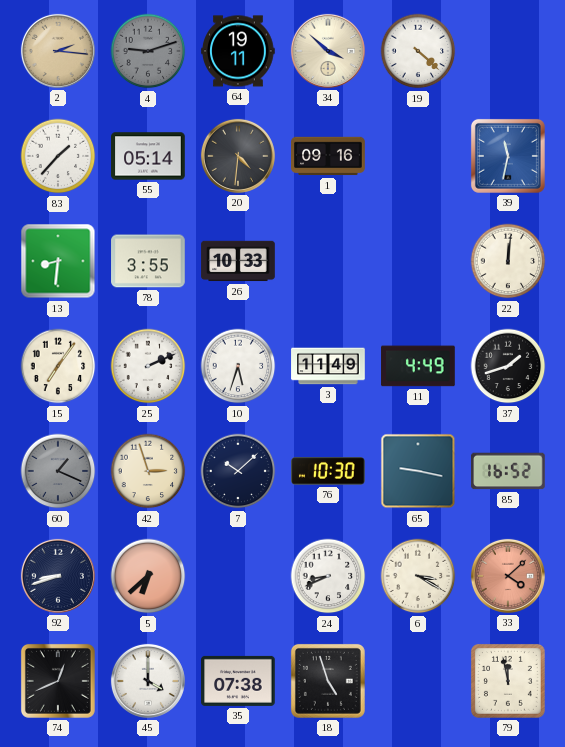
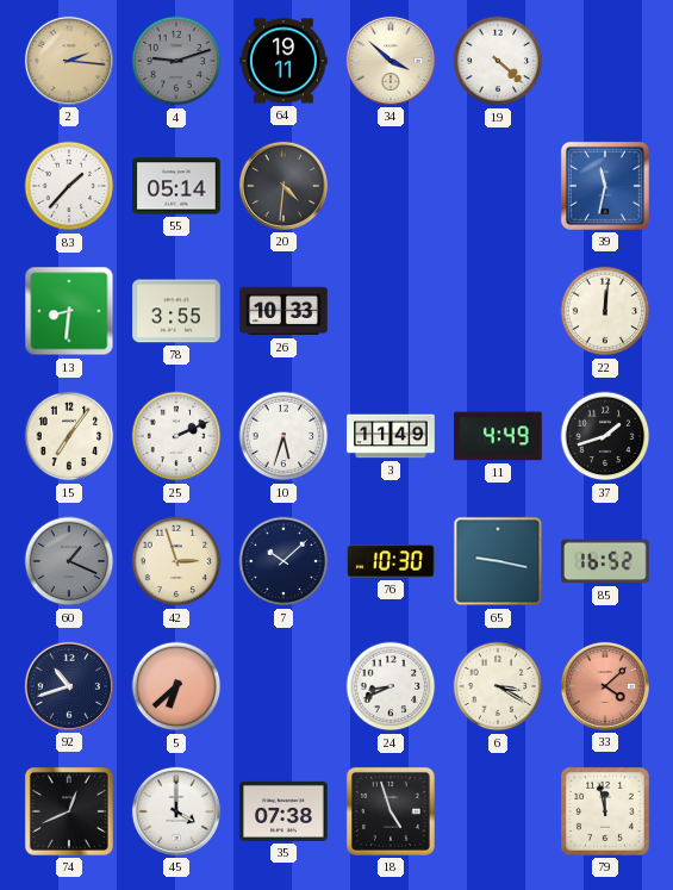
1: 09:16 -> none (328, 156)
92: 8:42 -> 10:42 (69, 686)
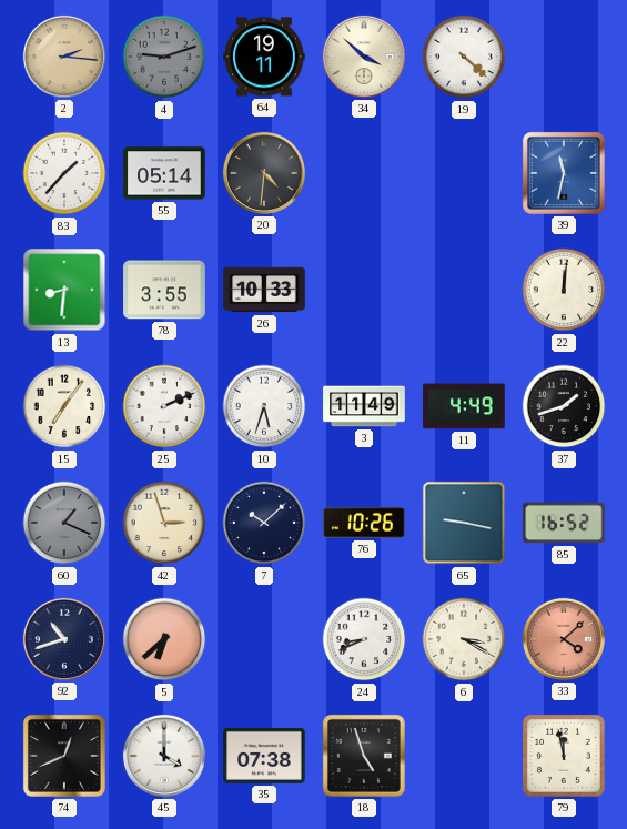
76: 10:30 -> 10:26 (364, 523)
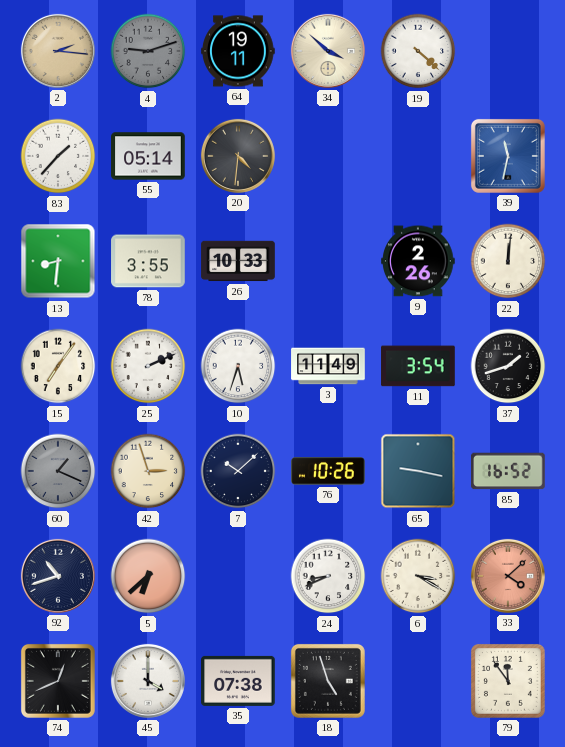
9: none -> 2:26 (418, 261)
11: 4:49 -> 3:54 (418, 366)
79: 11:58 -> 11:54 (508, 681)
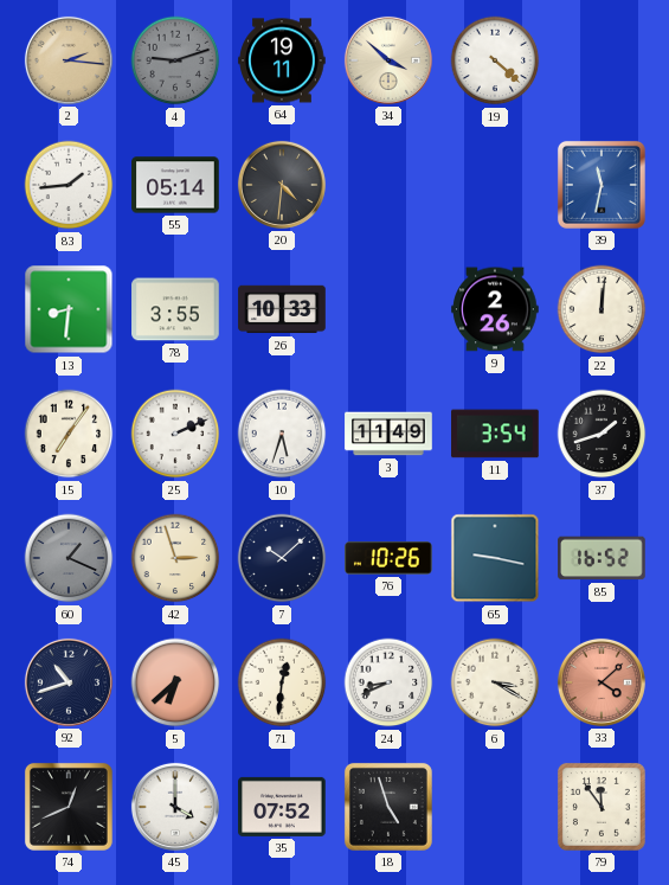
83: 1:37 -> 1:44 (69, 185)
71: none -> 12:31 (282, 682)
35: 07:38 -> 07:52 (282, 807)
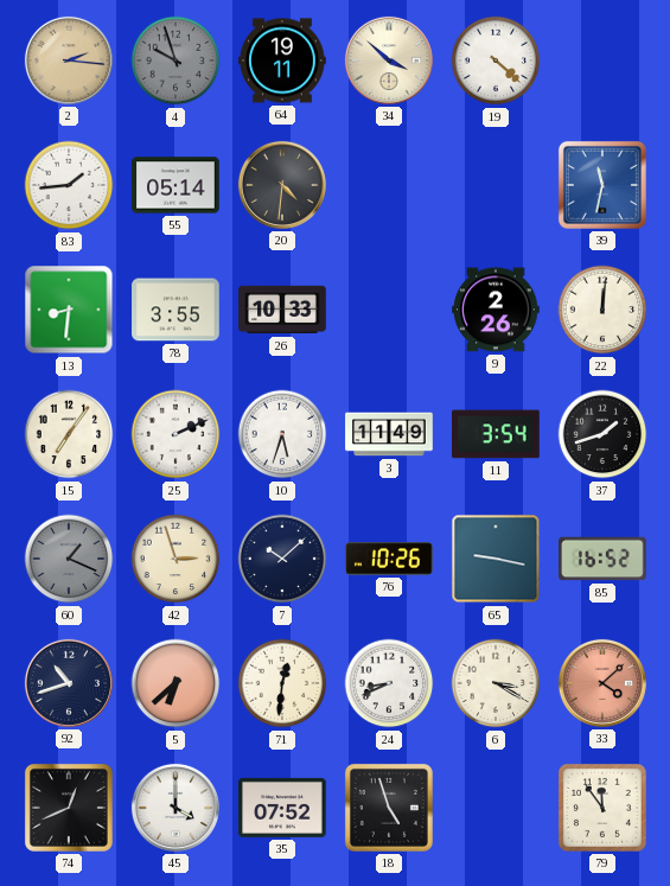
4: 9:12 -> 9:57 (176, 60)
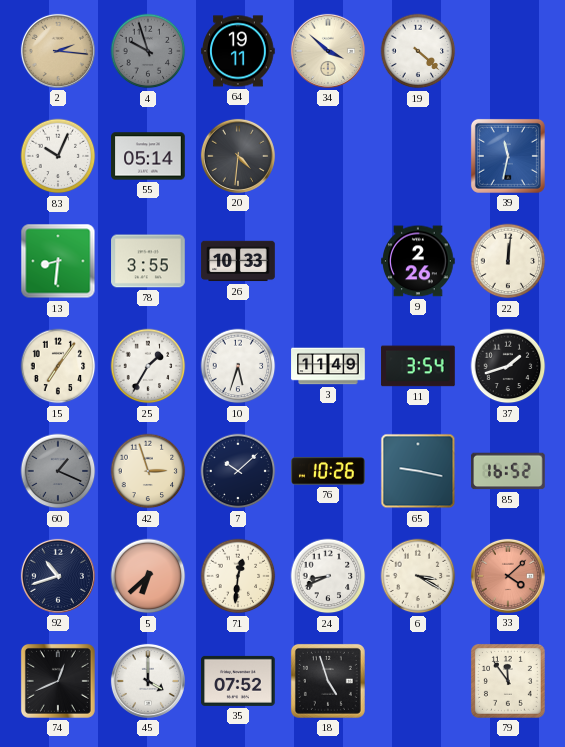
83: 1:44 -> 10:04 (58, 156)
25: 2:11 -> 1:35 (148, 366)
